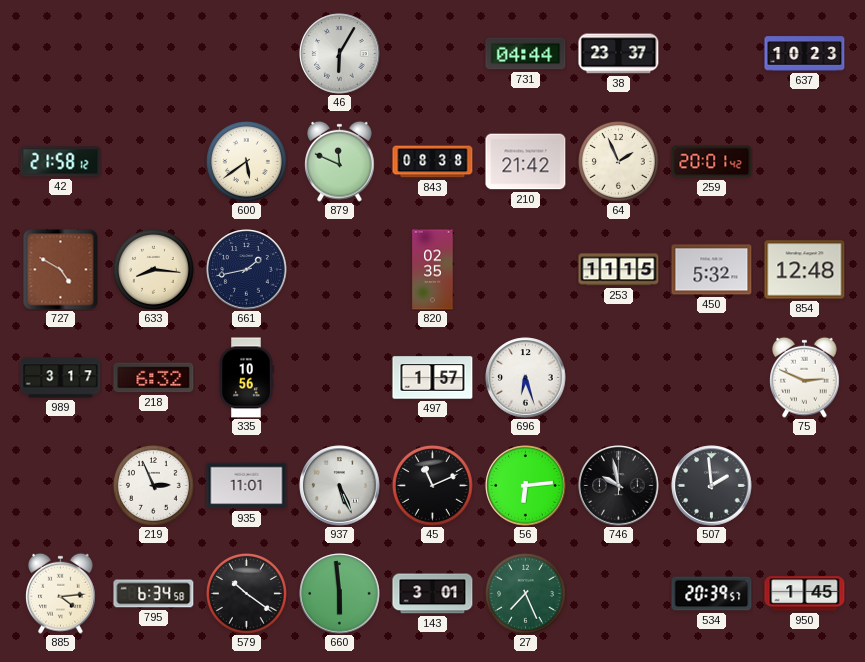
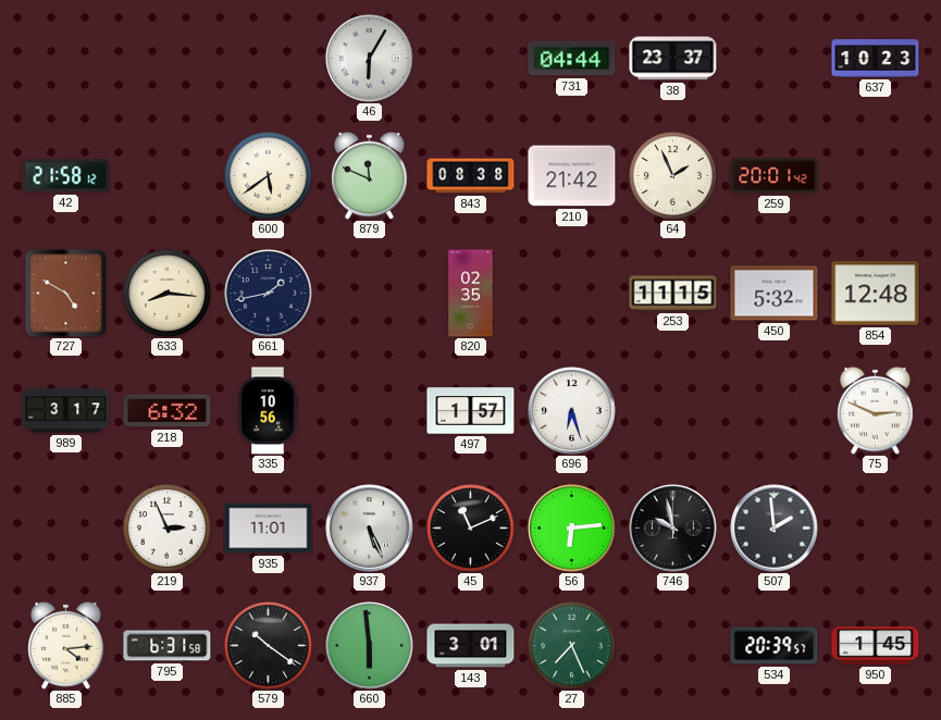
795: 6:34 -> 6:31 (168, 646)
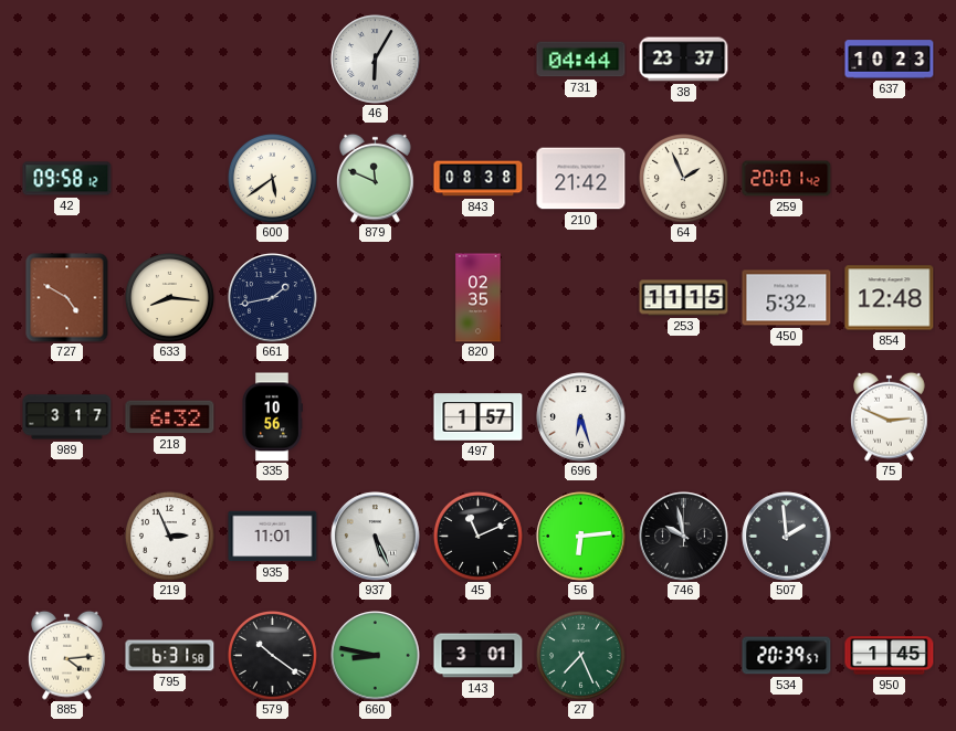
42: 21:58 -> 09:58 (67, 179)
660: 5:59 -> 8:47 (376, 656)
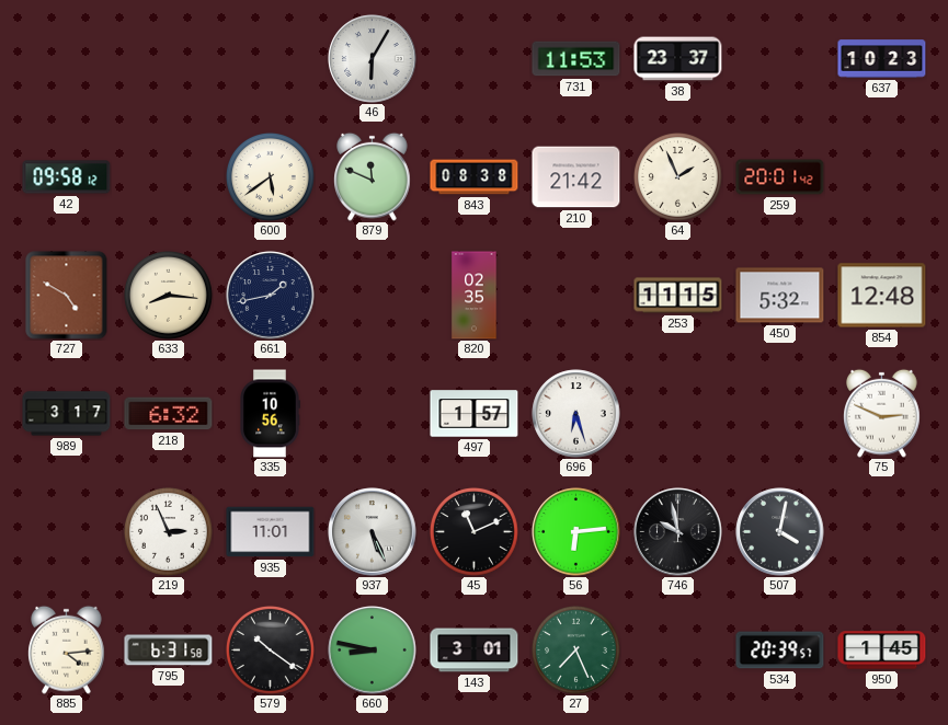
731: 04:44 -> 11:53 (576, 59)
507: 1:59 -> 4:02 (780, 532)
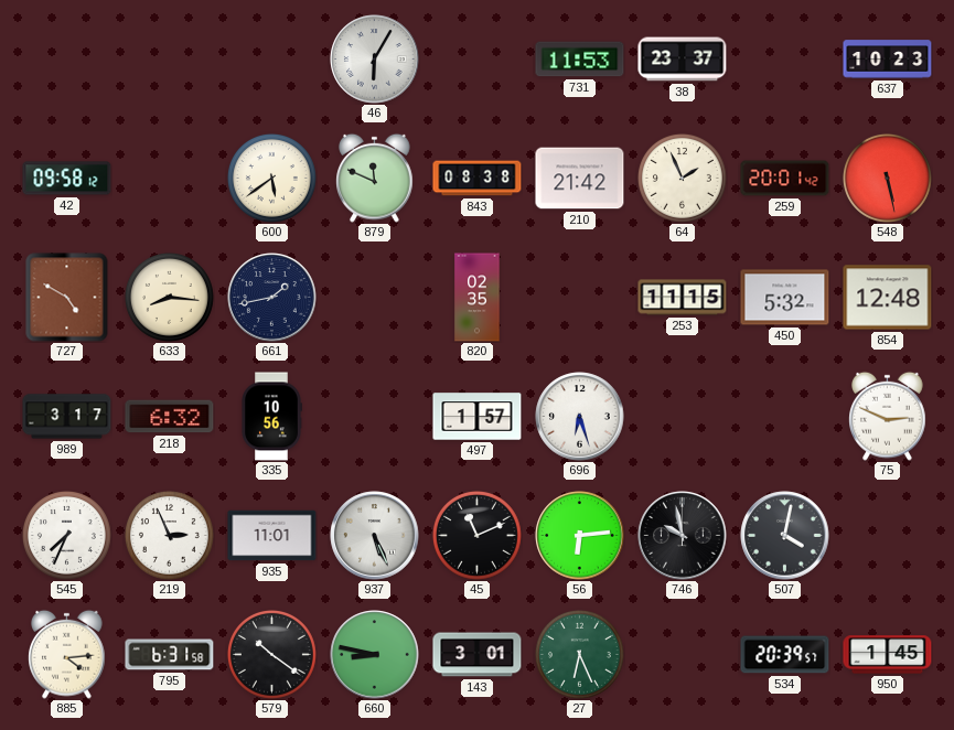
548: none -> 5:28 (887, 178)
545: none -> 7:34 (66, 535)
27: 7:26 -> 6:26 (579, 654)
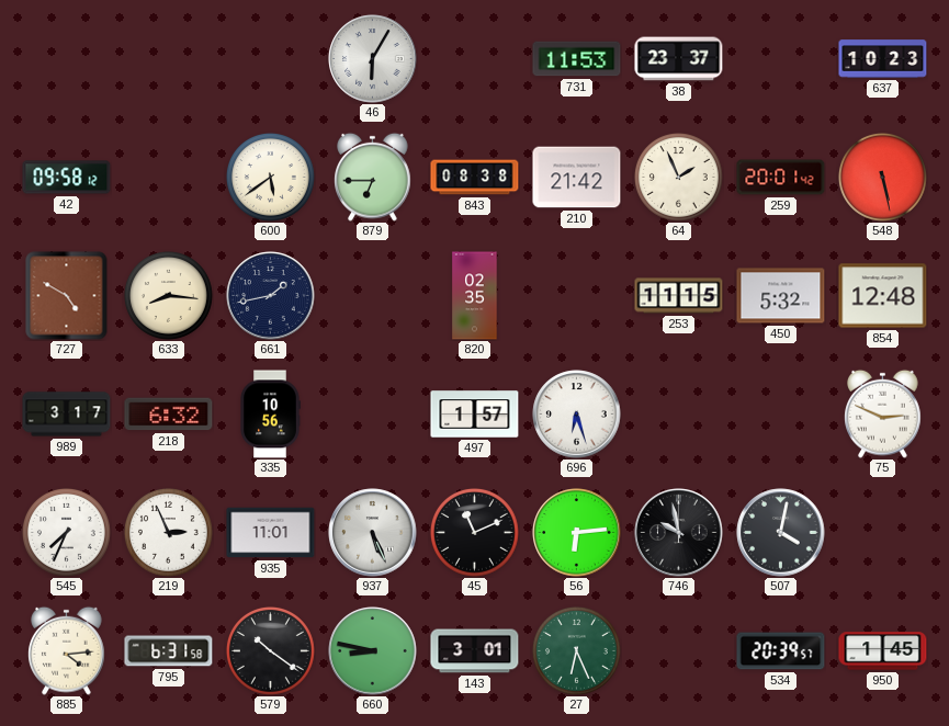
879: 11:49 -> 6:45 (373, 177)
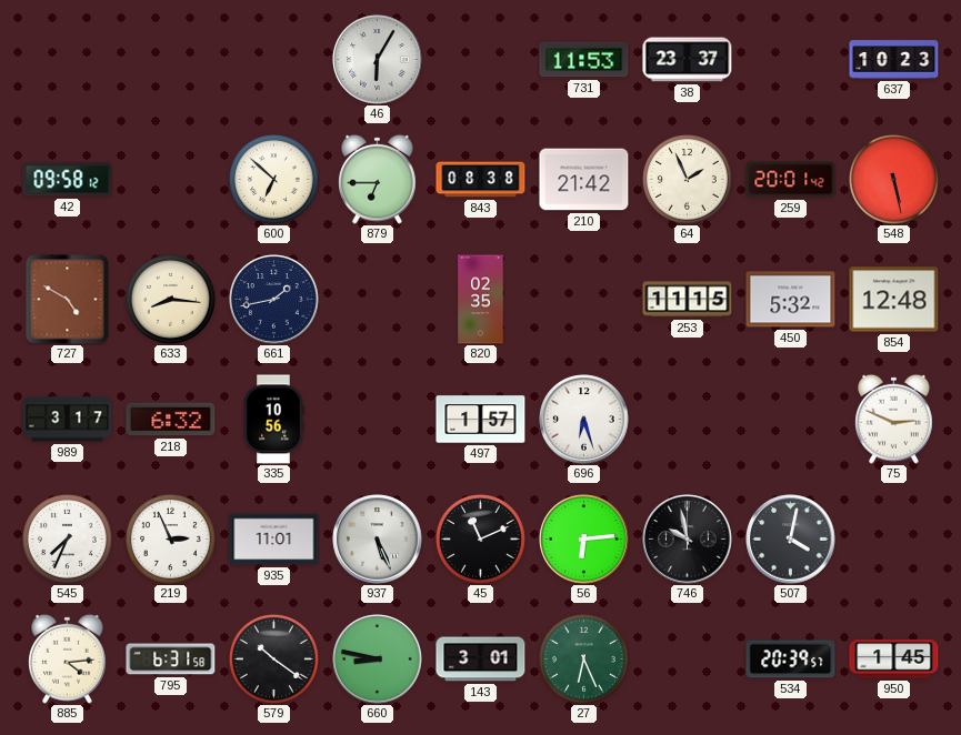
600: 5:39 -> 6:52 (273, 179)
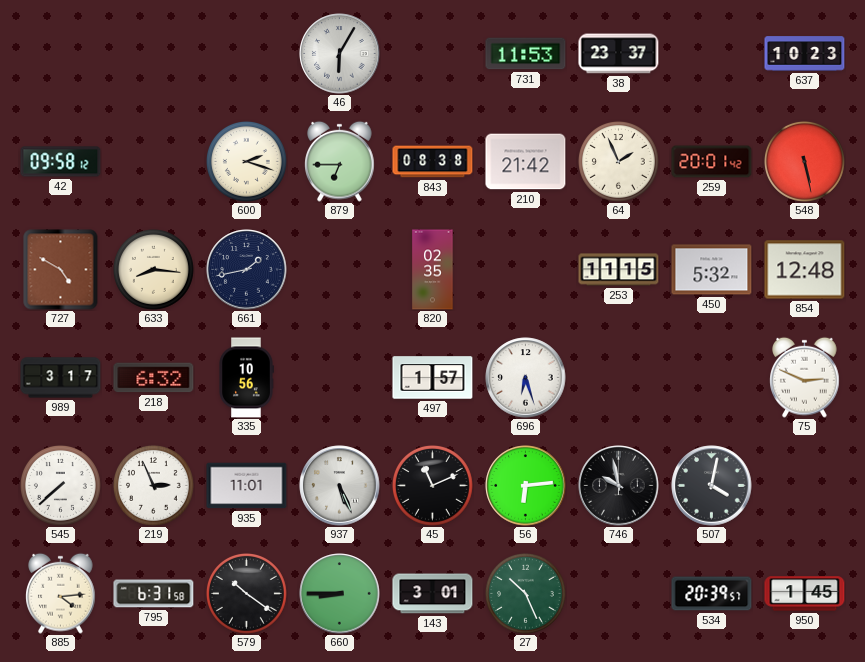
600: 6:52 -> 2:18 (246, 161)
545: 7:34 -> 7:38 (60, 485)
660: 8:47 -> 8:45 (340, 594)
27: 6:26 -> 10:26 (525, 593)
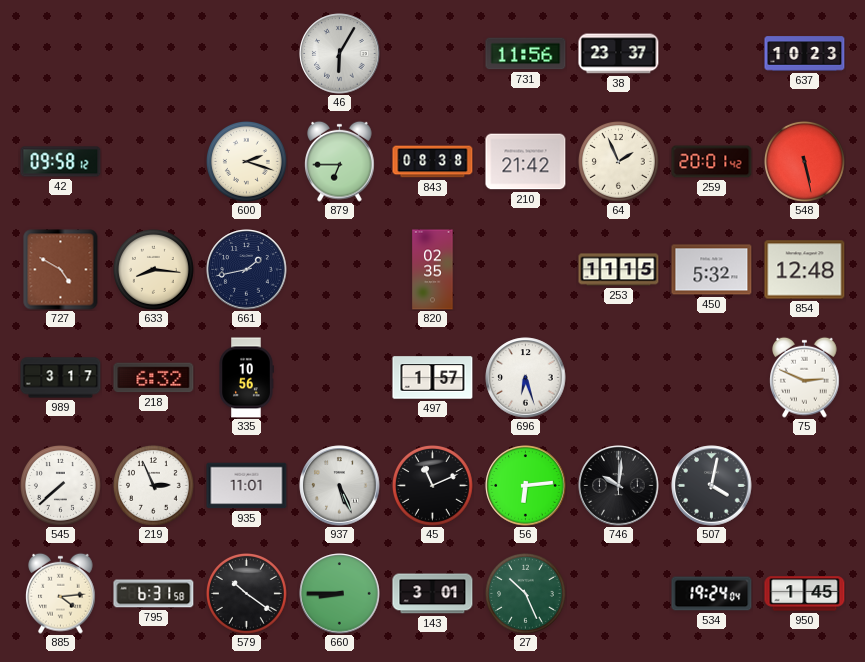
731: 11:53 -> 11:56 (526, 54)
746: 9:58 -> 10:01 (619, 486)
534: 20:39 -> 19:24 (712, 594)
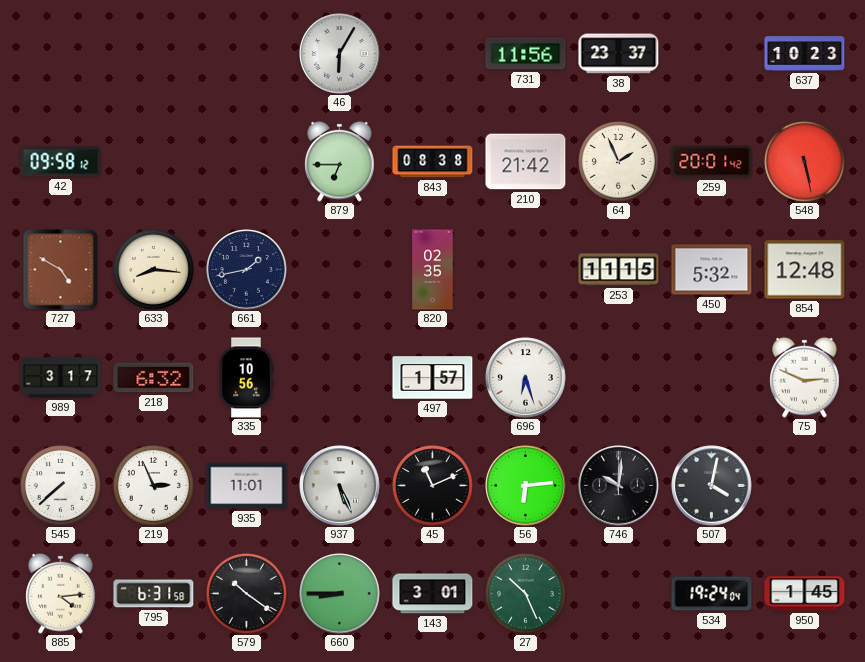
600: 2:18 -> none (246, 161)
